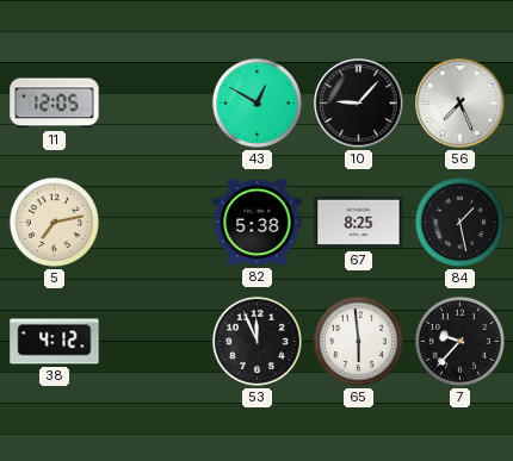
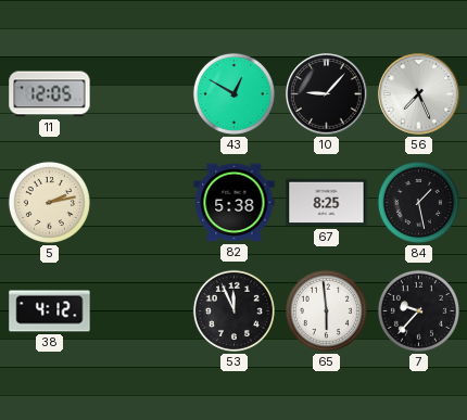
5: 7:13 -> 2:13 (49, 202)
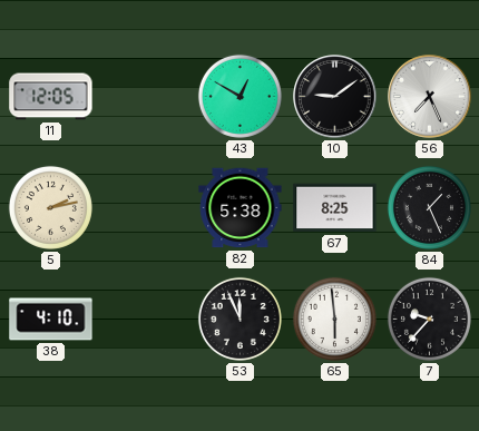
10: 9:07 -> 9:09 (335, 97)
84: 1:28 -> 1:26 (429, 207)
38: 4:12 -> 4:10 (51, 320)
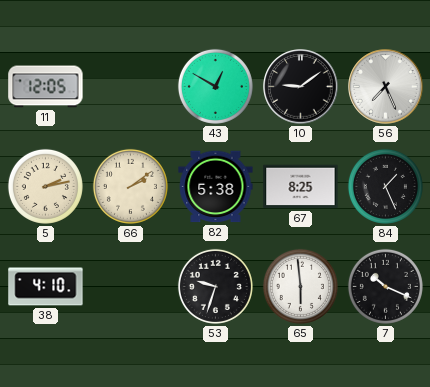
66: none -> 2:09 (130, 186)
53: 11:56 -> 9:33 (215, 286)
7: 9:37 -> 10:19 (385, 286)
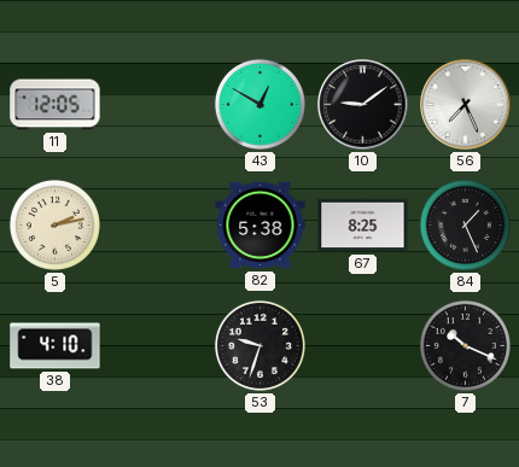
66: 2:09 -> none (130, 186)
65: 5:59 -> none (300, 286)
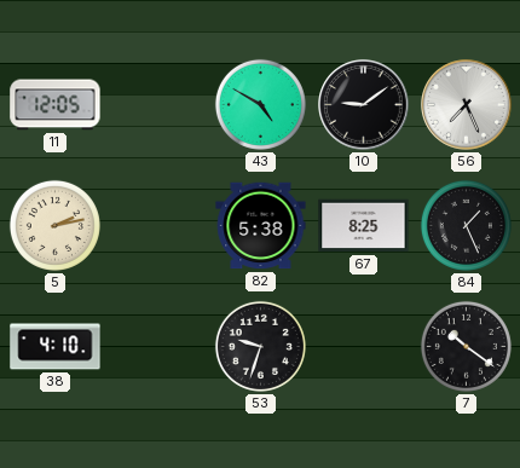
43: 12:50 -> 4:50 (260, 104)
7: 10:19 -> 10:21 (466, 346)
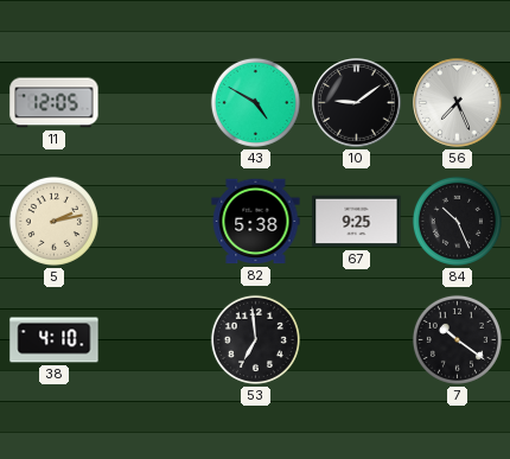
67: 8:25 -> 9:25 (357, 222)
84: 1:26 -> 10:26 (457, 221)
53: 9:33 -> 6:59 (255, 339)
